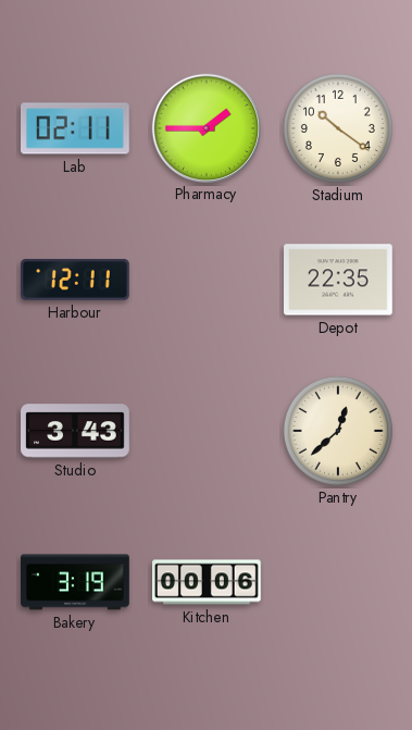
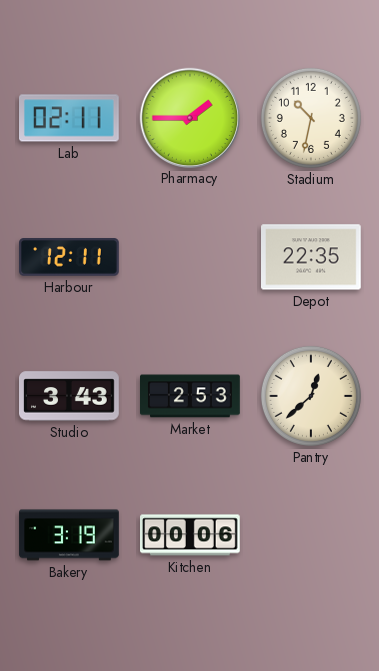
Stadium: 10:21 -> 10:32 (311, 118)
Market: none -> 2:53 (191, 396)
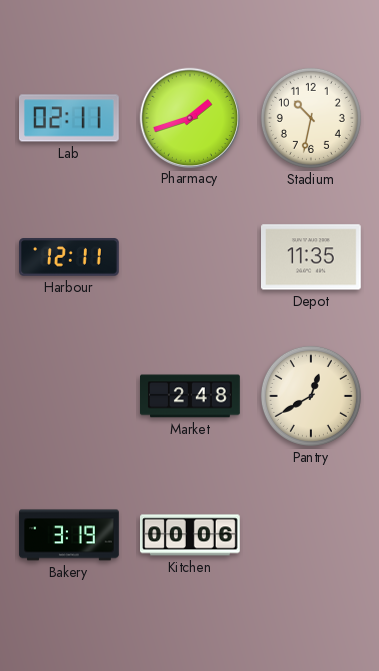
Pharmacy: 1:45 -> 1:42 (189, 117)
Depot: 22:35 -> 11:35 (312, 257)
Studio: 3:43 -> none (70, 396)
Market: 2:53 -> 2:48 (191, 396)
Pantry: 12:38 -> 12:40 (311, 396)
